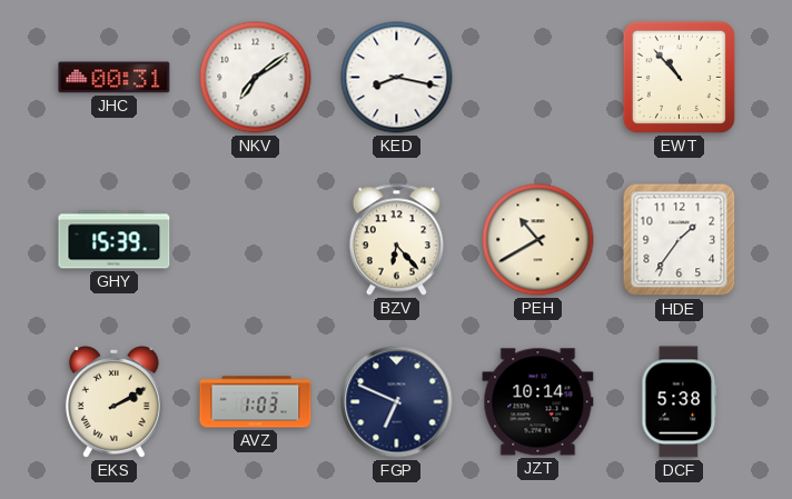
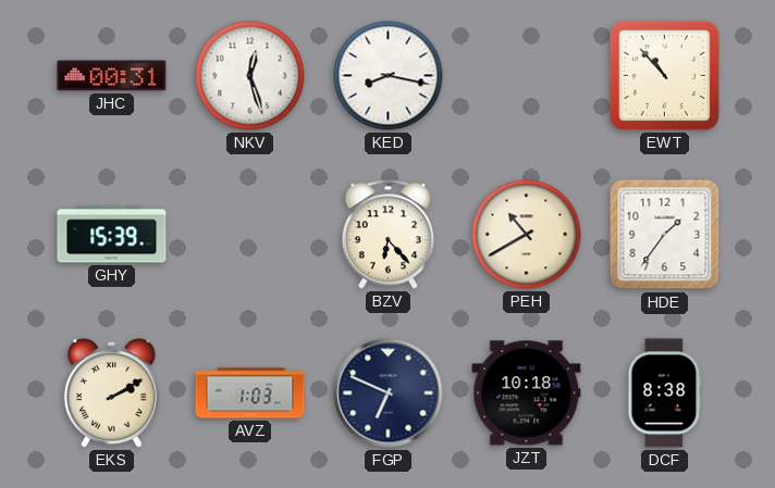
NKV: 7:09 -> 12:27 (250, 76)
JZT: 10:14 -> 10:18 (527, 393)
DCF: 5:38 -> 8:38 (665, 393)
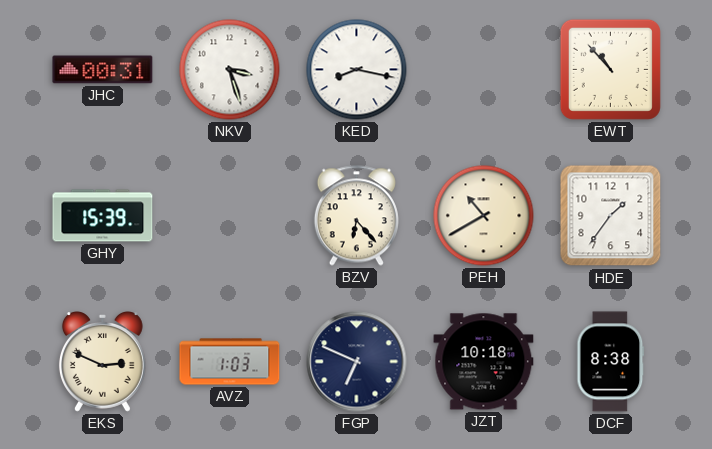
NKV: 12:27 -> 3:27 (230, 70)
EKS: 2:10 -> 2:49 (102, 362)
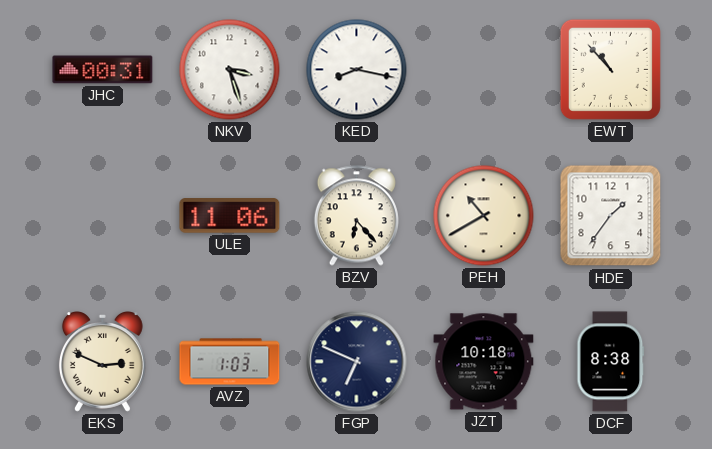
GHY: 15:39 -> none (103, 216)
ULE: none -> 11:06 (230, 216)
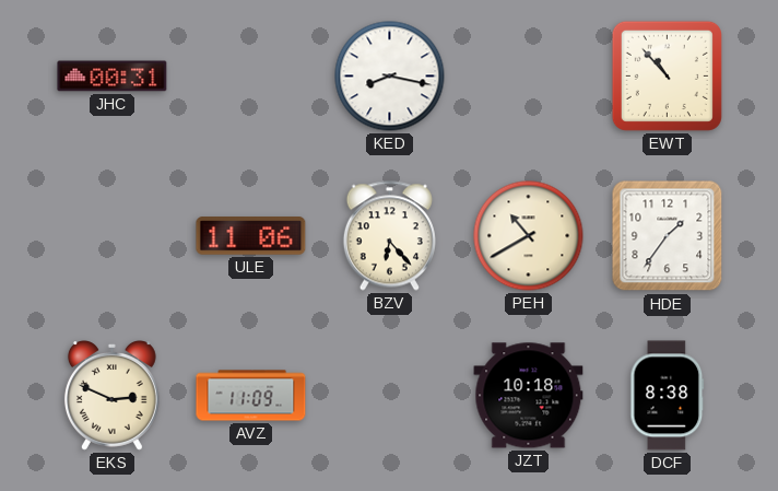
NKV: 3:27 -> none (230, 70)
AVZ: 1:03 -> 11:09 (251, 396)
FGP: 6:49 -> none (357, 362)
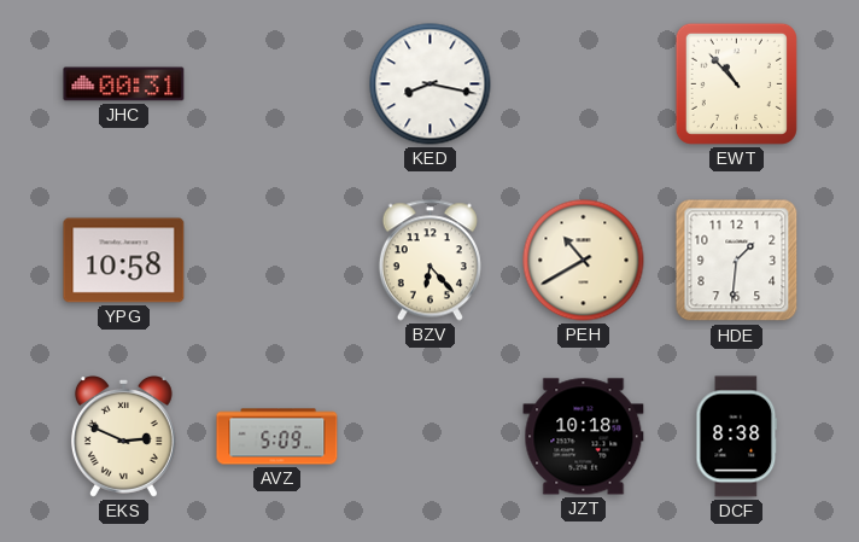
YPG: none -> 10:58 (124, 261)
ULE: 11:06 -> none (251, 236)
HDE: 1:36 -> 1:31 (737, 261)
AVZ: 11:09 -> 5:09 (277, 437)
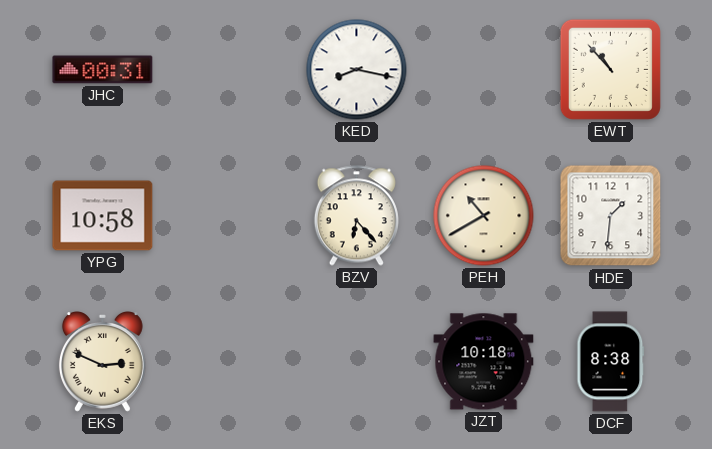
AVZ: 5:09 -> none (277, 437)
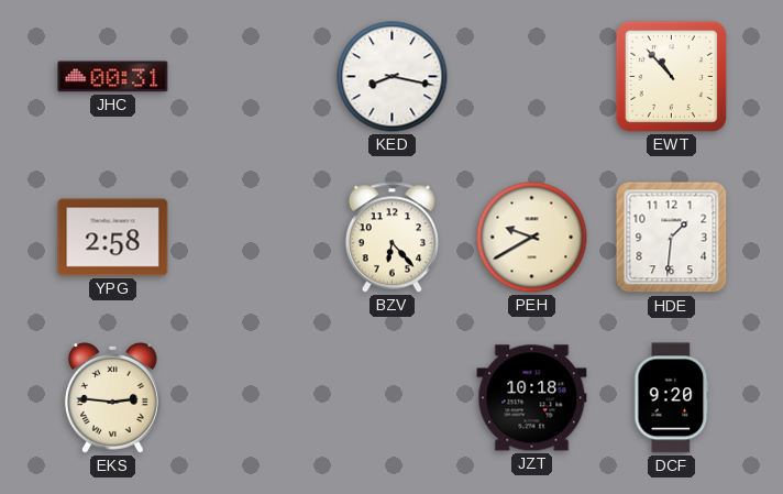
YPG: 10:58 -> 2:58 (113, 238)
PEH: 10:40 -> 9:40 (532, 238)
EKS: 2:49 -> 2:46 (112, 398)
DCF: 8:38 -> 9:20 (672, 398)
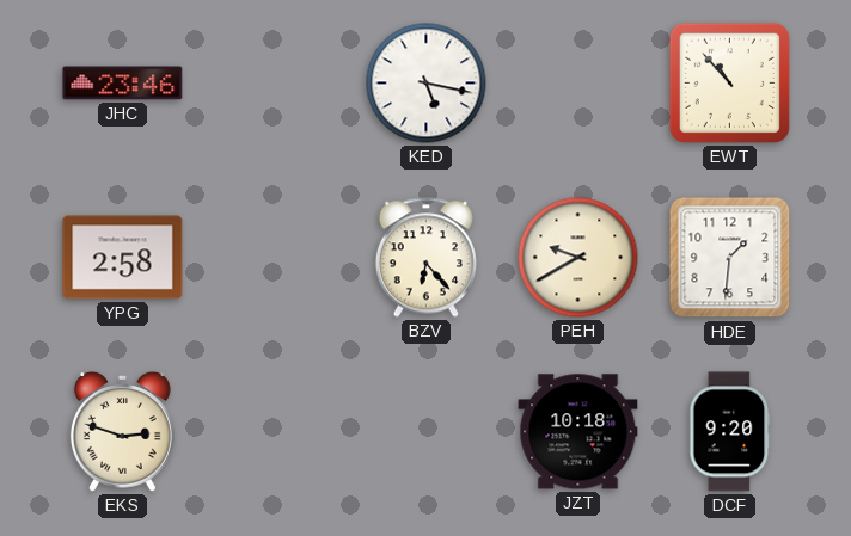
JHC: 00:31 -> 23:46 (123, 84)
KED: 8:17 -> 5:17 (427, 84)
EKS: 2:46 -> 2:48 (122, 432)
